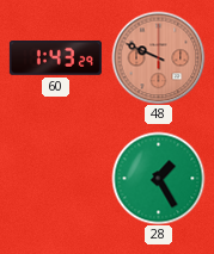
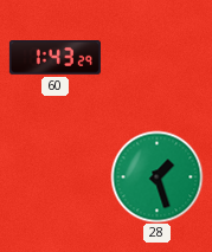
48: 9:49 -> none (158, 57)
28: 1:25 -> 1:27 (156, 176)
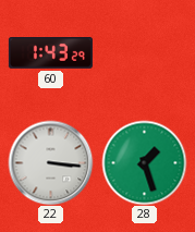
22: none -> 3:16 (50, 162)
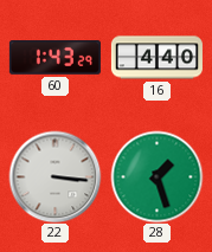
16: none -> 4:40 (156, 58)
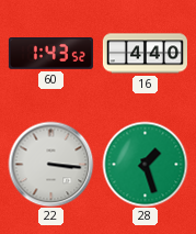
60: 1:43:29 -> 1:43:52 (50, 54)
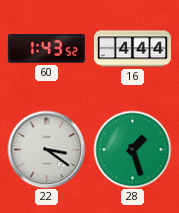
16: 4:40 -> 4:44 (132, 49)
22: 3:16 -> 3:21 (46, 149)
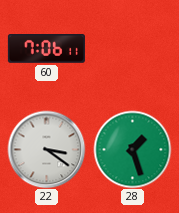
60: 1:43 -> 7:06 (46, 49)
16: 4:44 -> none (132, 49)
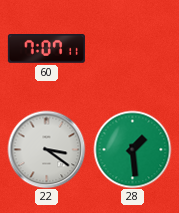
60: 7:06 -> 7:07 (46, 49)
28: 1:27 -> 1:29 (132, 149)
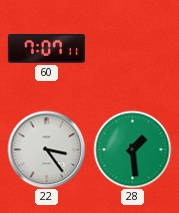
22: 3:21 -> 3:24 (46, 149)
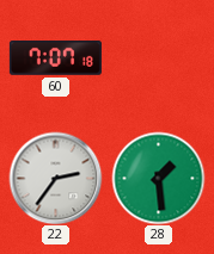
60: 7:07:11 -> 7:07:18 (55, 58)
22: 3:24 -> 2:36 (55, 178)
